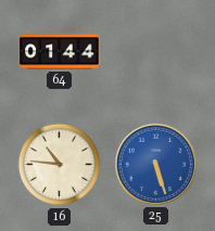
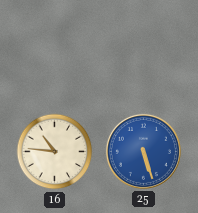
64: 01:44 -> none (60, 52)
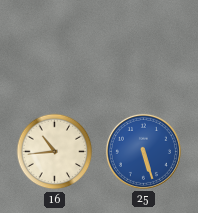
16: 10:46 -> 10:44 (55, 152)
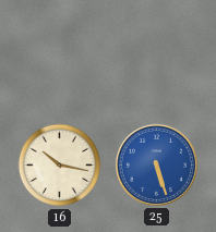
16: 10:44 -> 10:17 (60, 166)
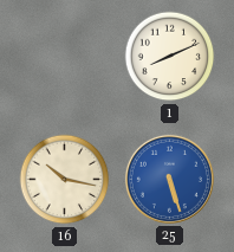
1: none -> 8:11 (170, 57)
